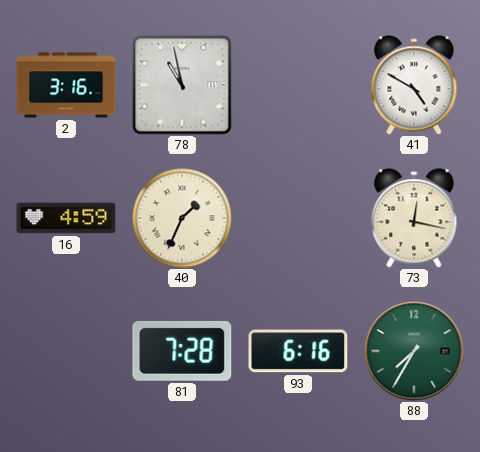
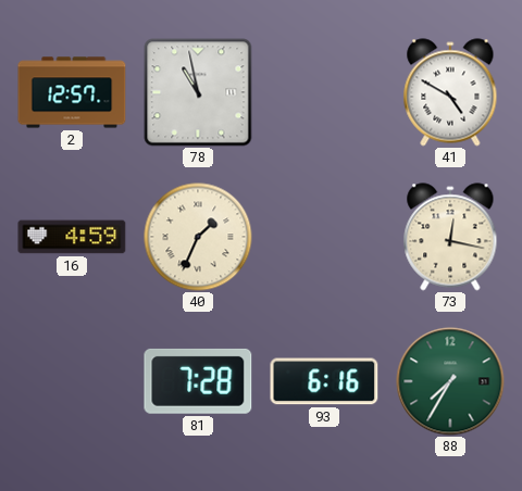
2: 3:16 -> 12:57 (72, 92)
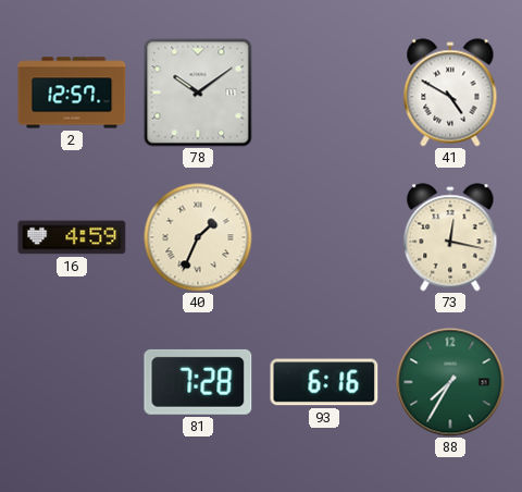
78: 10:58 -> 10:09 (198, 93)
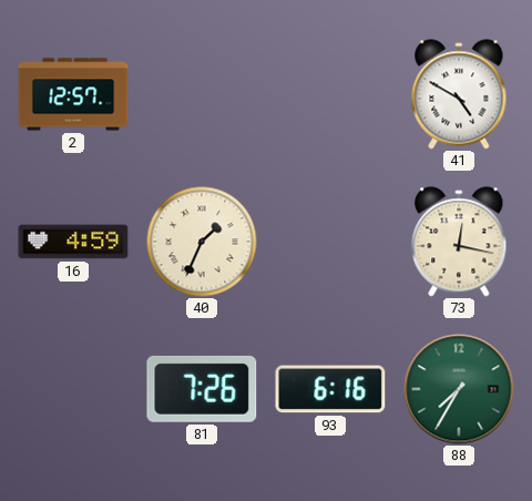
78: 10:09 -> none (198, 93)
81: 7:28 -> 7:26 (202, 389)
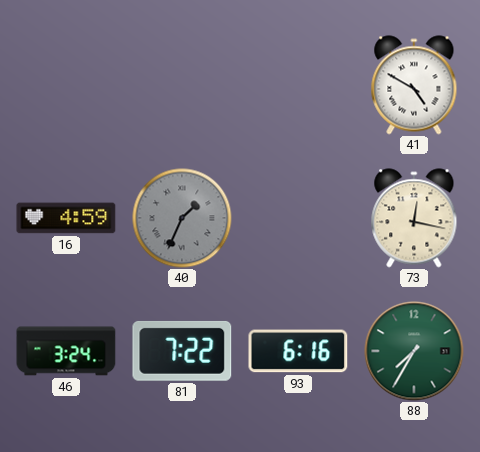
2: 12:57 -> none (73, 94)
40 dial: cream -> grey (182, 218)
46: none -> 3:24 (66, 351)
81: 7:26 -> 7:22 (182, 351)
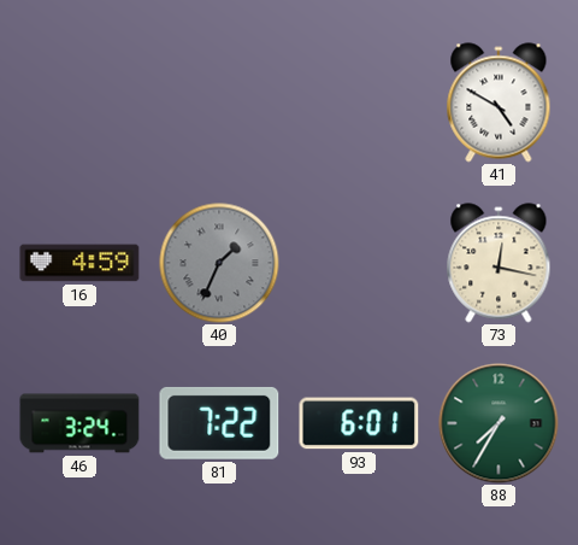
93: 6:16 -> 6:01 (359, 423)
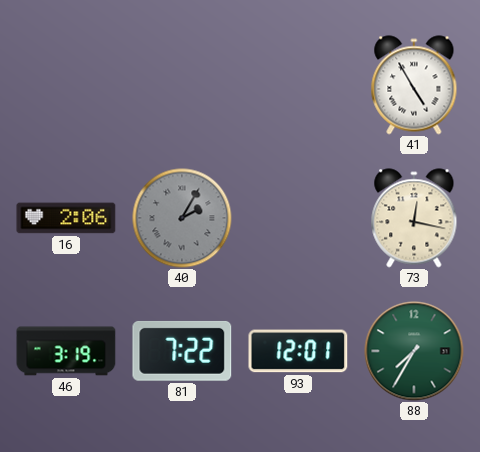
41: 4:50 -> 4:55 (414, 85)
16: 4:59 -> 2:06 (66, 218)
40: 1:34 -> 2:05 (182, 218)
46: 3:24 -> 3:19 (66, 351)
93: 6:01 -> 12:01 (298, 351)
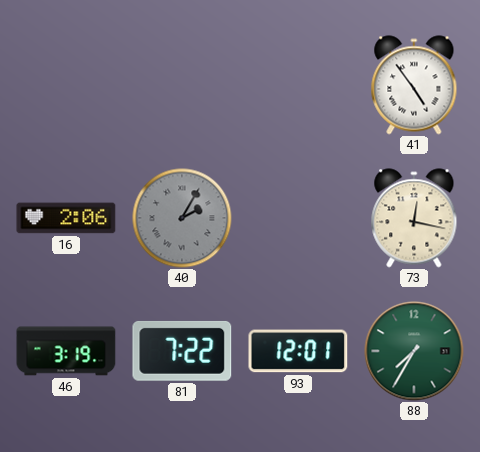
41: 4:55 -> 4:54 (414, 85)
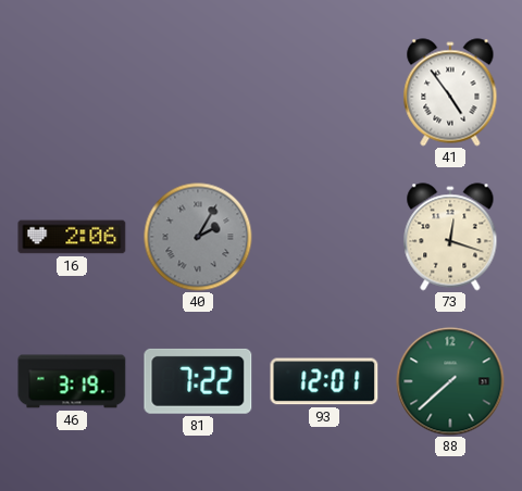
73: 12:17 -> 12:18 (450, 237)
88: 7:35 -> 7:38 (450, 381)
